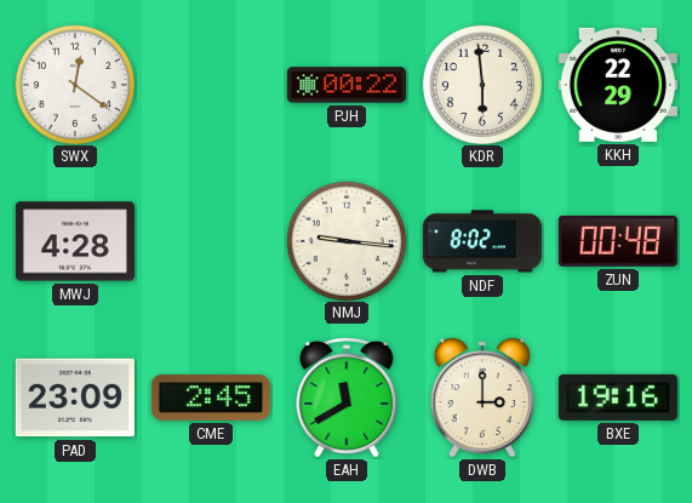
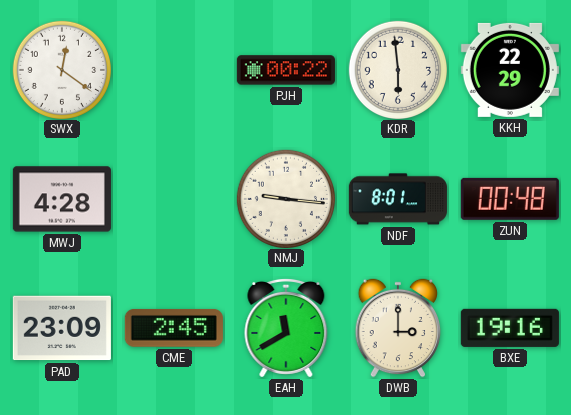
NDF: 8:02 -> 8:01 (398, 199)
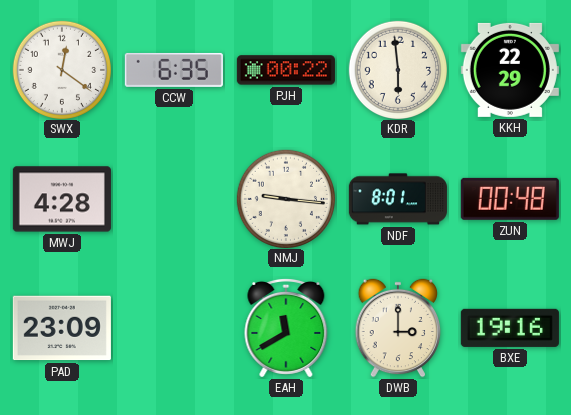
CCW: none -> 6:35 (174, 70)
CME: 2:45 -> none (174, 328)
